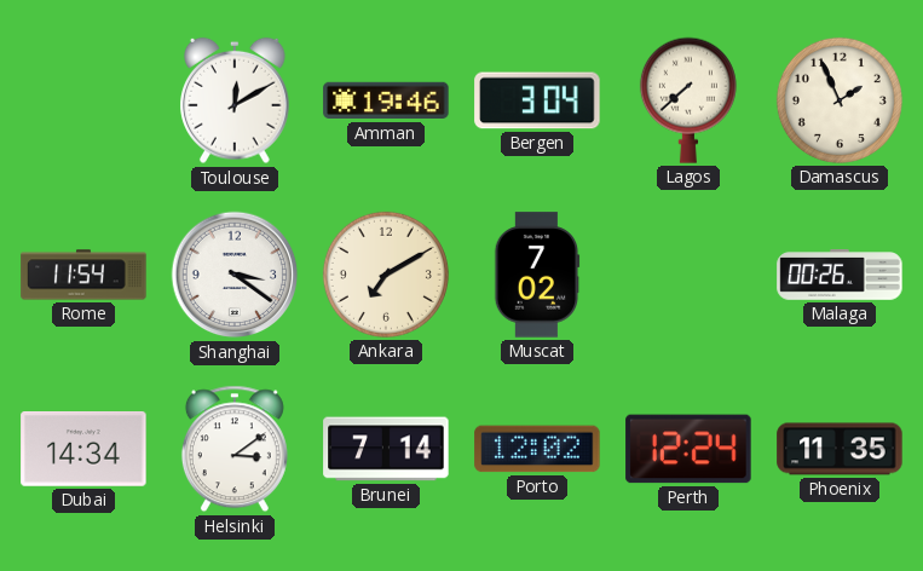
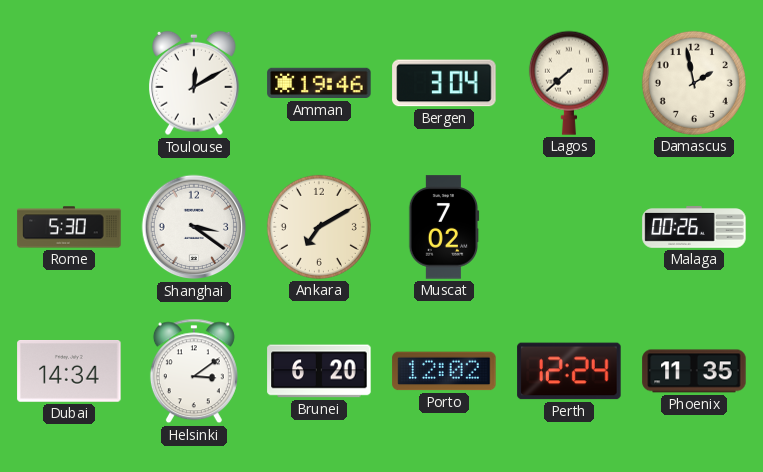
Damascus: 1:56 -> 1:58 (694, 83)
Rome: 11:54 -> 5:30 (69, 227)
Brunei: 7:14 -> 6:20 (319, 371)
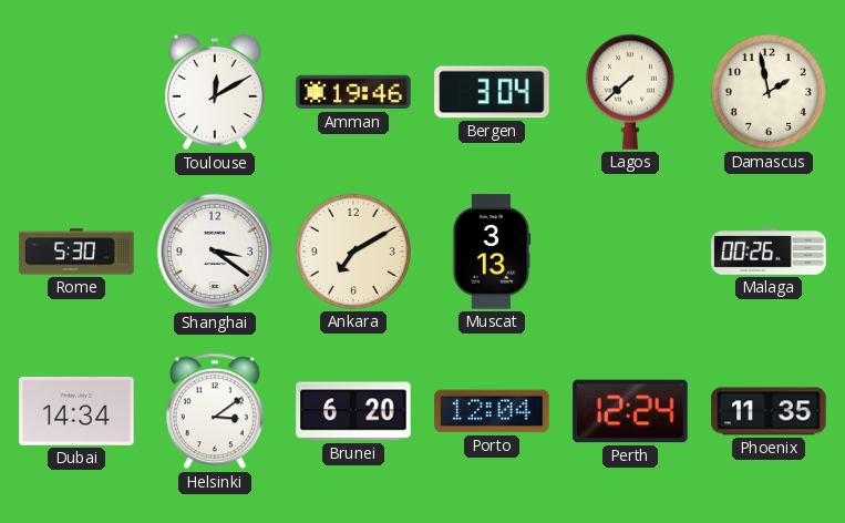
Muscat: 7:02 -> 3:13 (492, 252)
Porto: 12:02 -> 12:04 (492, 411)
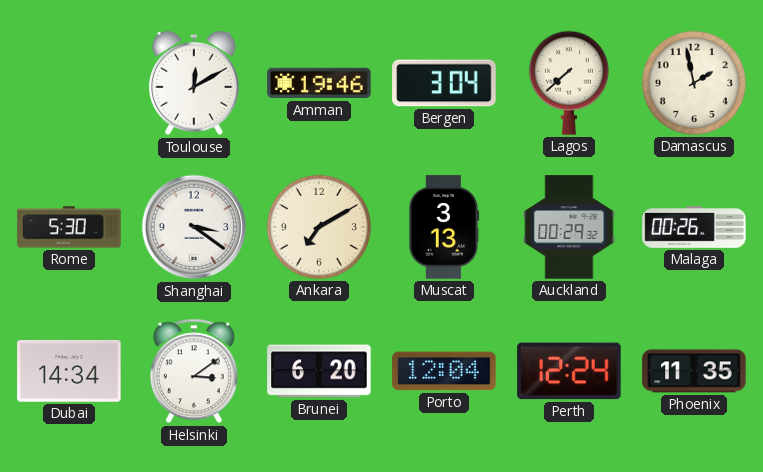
Auckland: none -> 00:29 (569, 227)
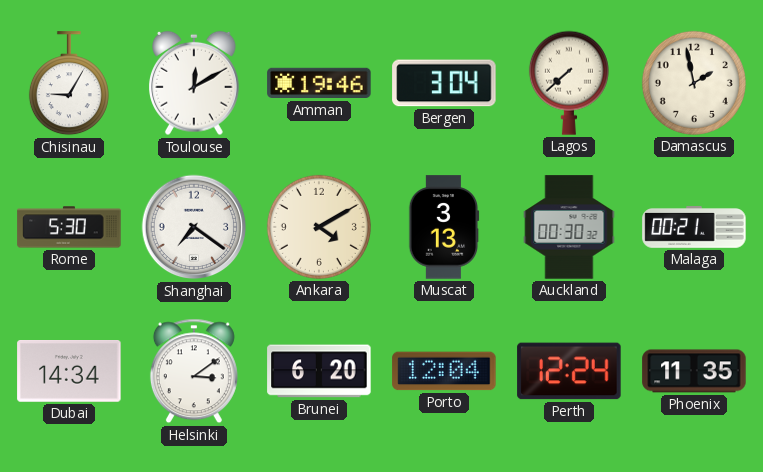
Chisinau: none -> 9:05 (69, 84)
Shanghai: 3:21 -> 7:21 (194, 227)
Ankara: 7:10 -> 4:10 (319, 227)
Auckland: 00:29 -> 00:30 (569, 227)
Malaga: 00:26 -> 00:21 (694, 227)
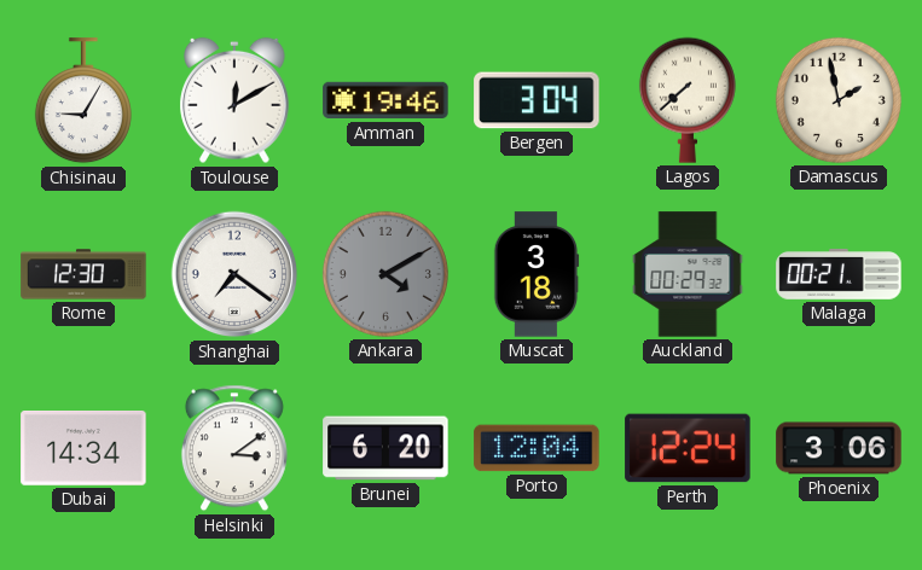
Rome: 5:30 -> 12:30 (83, 274)
Ankara dial: cream -> grey (385, 274)
Muscat: 3:13 -> 3:18 (537, 274)
Auckland: 00:30 -> 00:29 (688, 274)
Phoenix: 11:35 -> 3:06 (839, 448)
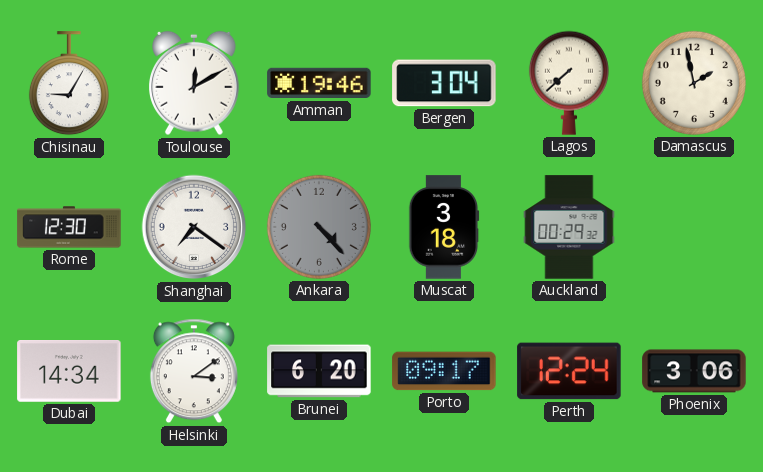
Ankara: 4:10 -> 4:23 (319, 227)
Malaga: 00:21 -> none (839, 274)
Porto: 12:04 -> 09:17 (444, 371)
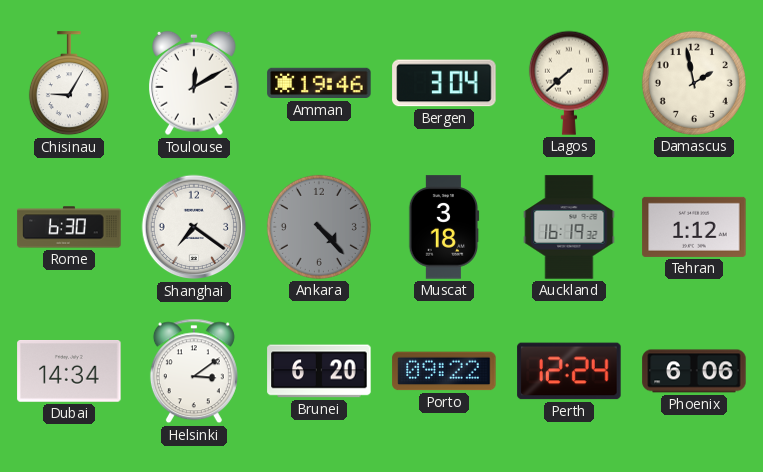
Rome: 12:30 -> 6:30 (69, 227)
Auckland: 00:29 -> 16:19 (569, 227)
Tehran: none -> 1:12 (694, 227)
Porto: 09:17 -> 09:22 (444, 371)
Phoenix: 3:06 -> 6:06 (694, 371)
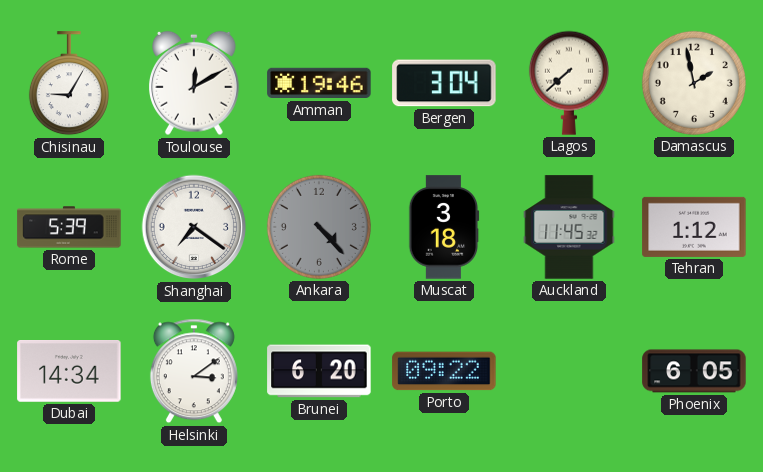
Rome: 6:30 -> 5:39 (69, 227)
Auckland: 16:19 -> 11:45 (569, 227)
Perth: 12:24 -> none (569, 371)
Phoenix: 6:06 -> 6:05 (694, 371)
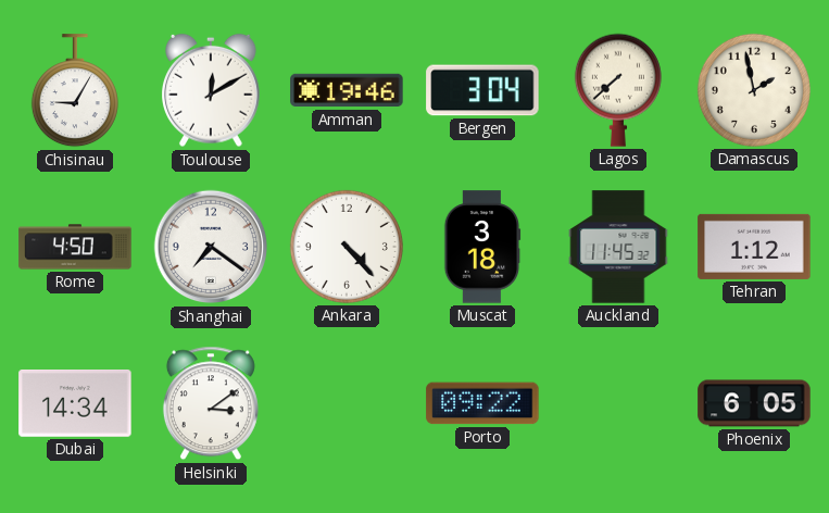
Rome: 5:39 -> 4:50 (75, 247)
Ankara dial: grey -> white (347, 247)
Brunei: 6:20 -> none (319, 371)
